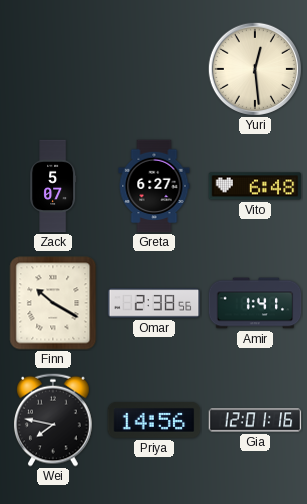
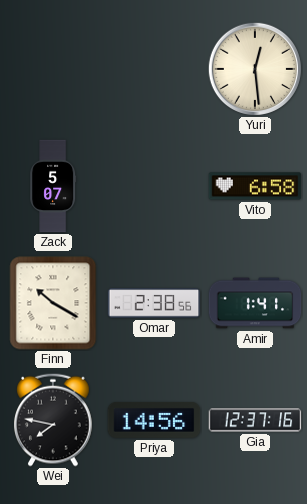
Greta: 6:27 -> none (154, 186)
Vito: 6:48 -> 6:58 (255, 186)
Gia: 12:01 -> 12:37 (255, 420)
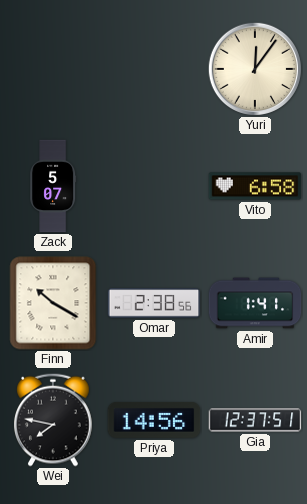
Yuri: 12:29 -> 12:06 (254, 68)
Gia: 12:37:16 -> 12:37:51 (255, 420)
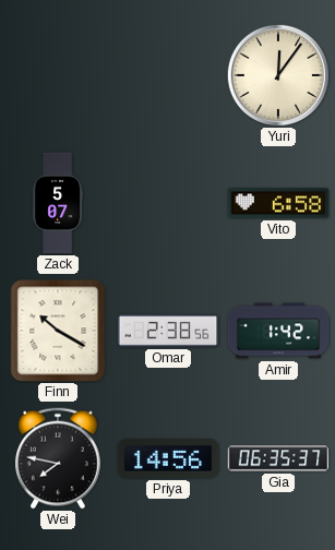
Amir: 1:41 -> 1:42 (278, 331)
Gia: 12:37 -> 06:35 (278, 458)
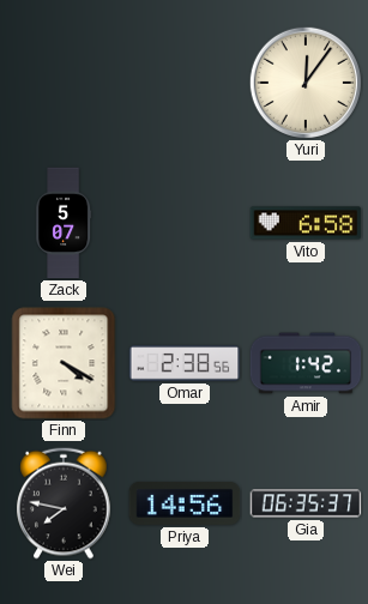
Finn: 10:20 -> 4:20 (64, 363)
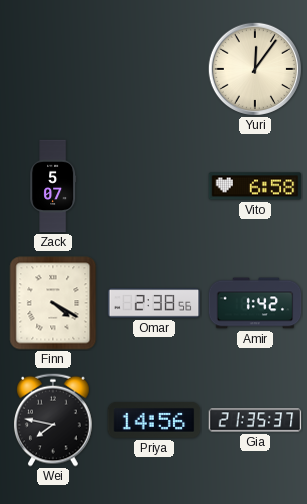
Gia: 06:35 -> 21:35 (255, 420)
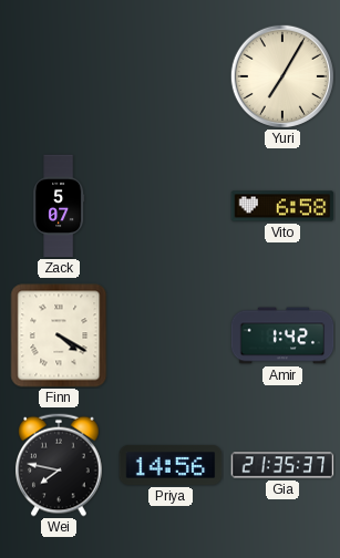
Yuri: 12:06 -> 7:05 (281, 75)
Omar: 2:38 -> none (154, 303)
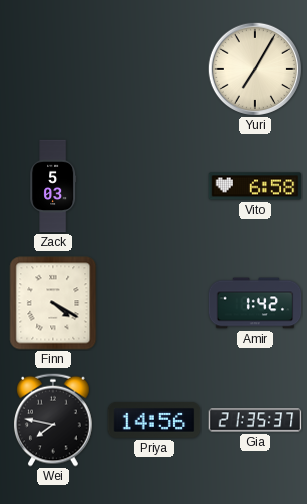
Zack: 5:07 -> 5:03 (53, 186)
